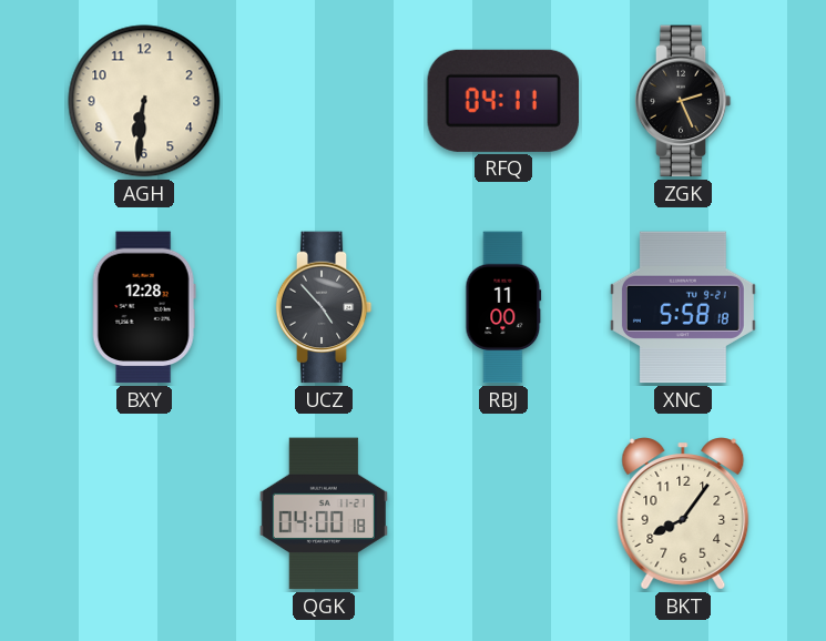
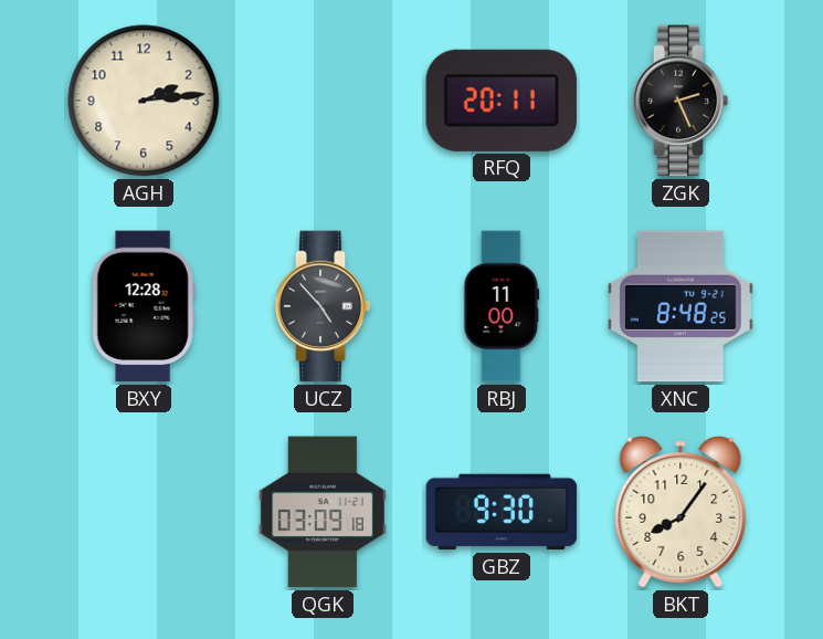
AGH: 6:31 -> 2:14 (144, 101)
RFQ: 04:11 -> 20:11 (500, 101)
XNC: 5:58 -> 8:48 (680, 306)
QGK: 04:00 -> 03:09 (323, 512)
GBZ: none -> 9:30 (502, 512)
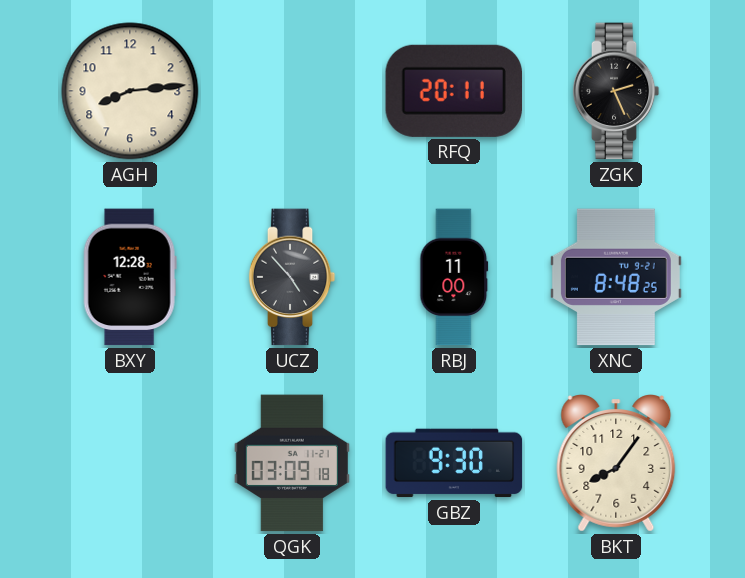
AGH: 2:14 -> 8:14 (130, 91)
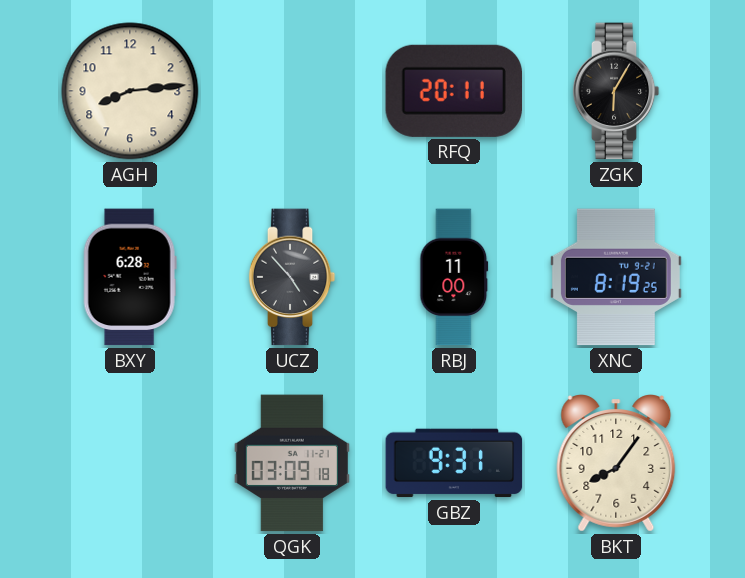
ZGK: 2:26 -> 6:05 (616, 91)
BXY: 12:28 -> 6:28 (130, 277)
XNC: 8:48 -> 8:19 (616, 277)
GBZ: 9:30 -> 9:31 (454, 463)
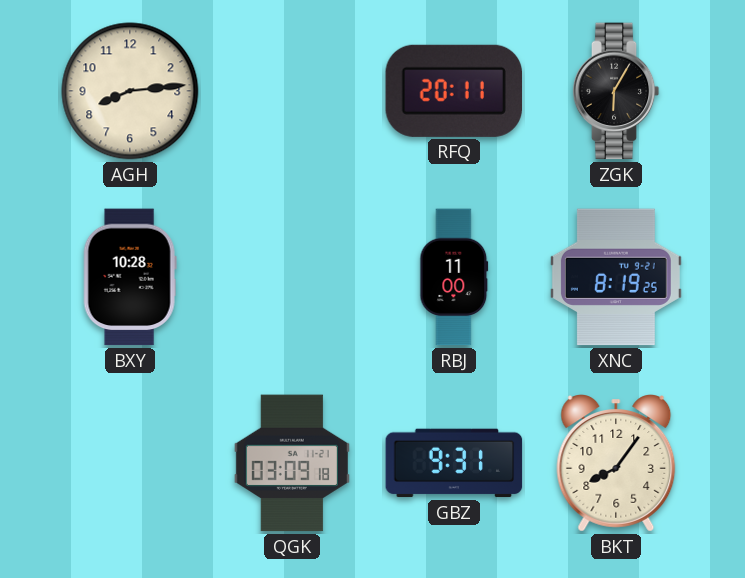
BXY: 6:28 -> 10:28 (130, 277)
UCZ: 4:53 -> none (292, 277)
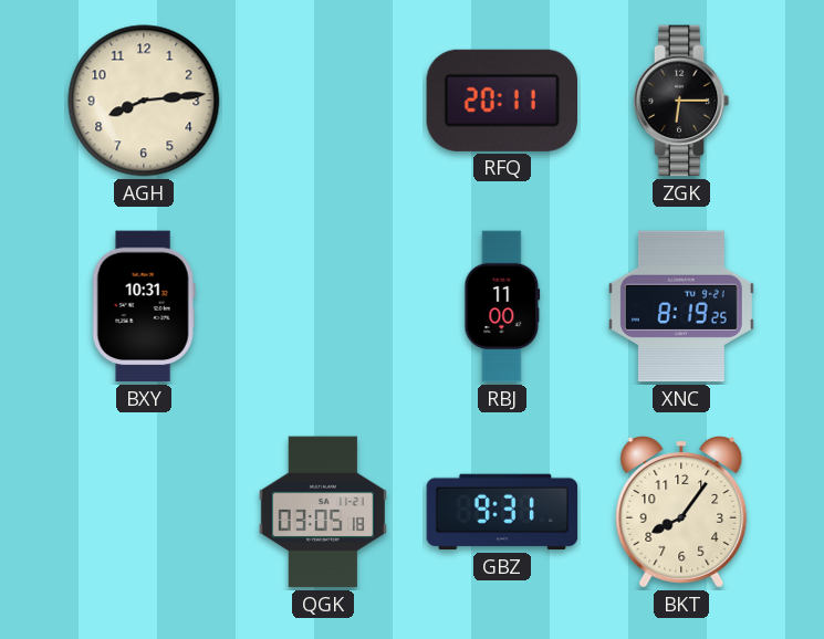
ZGK: 6:05 -> 6:15 (681, 101)
BXY: 10:28 -> 10:31 (144, 306)
QGK: 03:09 -> 03:05 (323, 512)
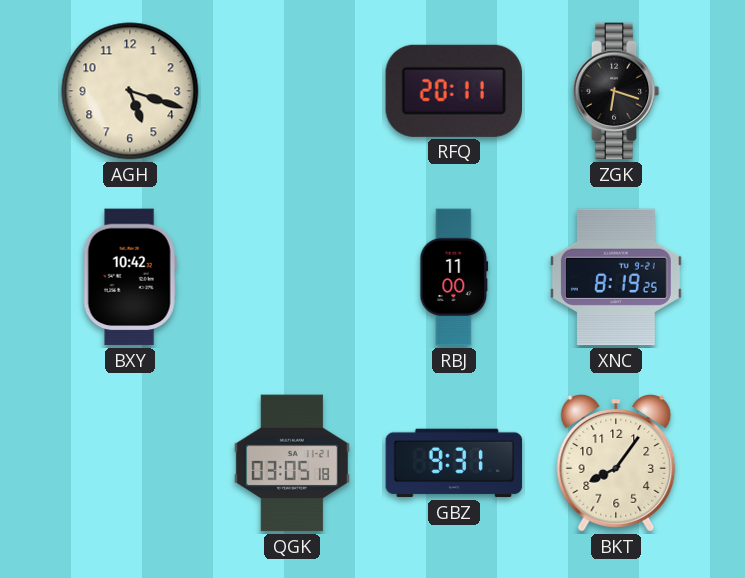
AGH: 8:14 -> 5:18 (130, 91)
ZGK: 6:15 -> 6:18 (616, 91)
BXY: 10:31 -> 10:42 (130, 277)
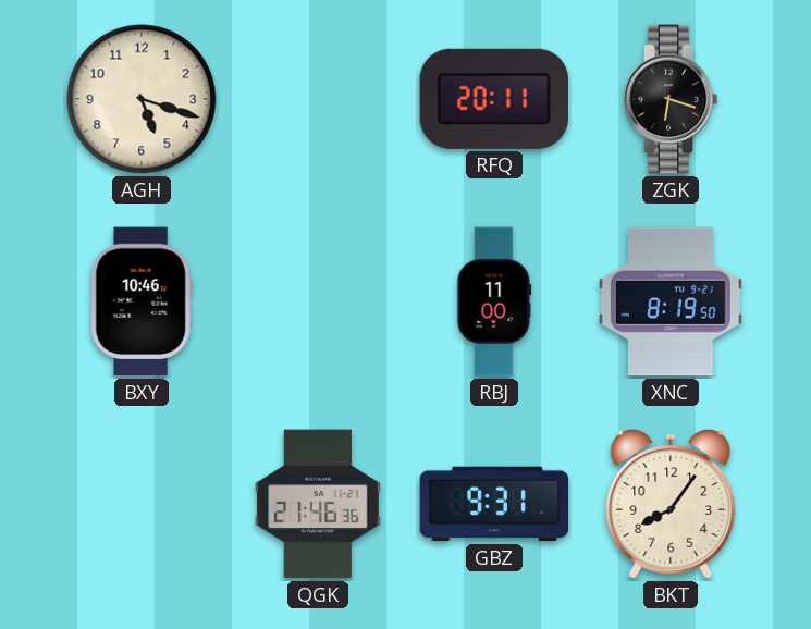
BXY: 10:42 -> 10:46 (142, 301)
XNC: 8:19:25 -> 8:19:50 (671, 301)
QGK: 03:05 -> 21:46 (318, 504)
